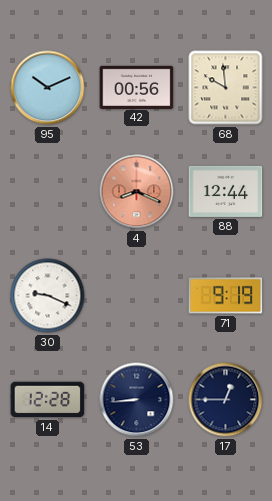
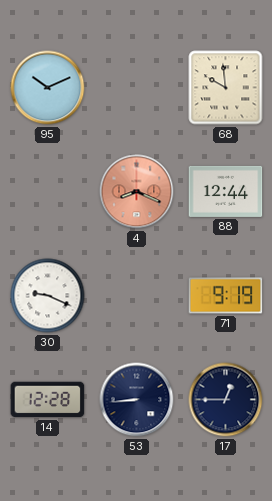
42: 00:56 -> none (137, 87)
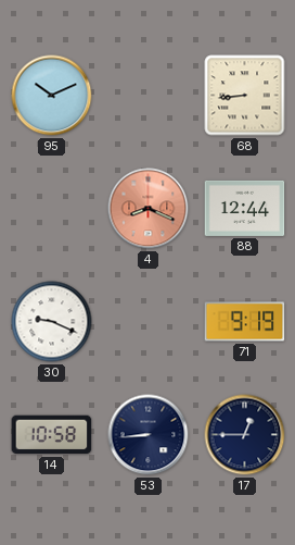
68: 9:59 -> 8:44 (245, 96)
14: 12:28 -> 10:58 (52, 435)
